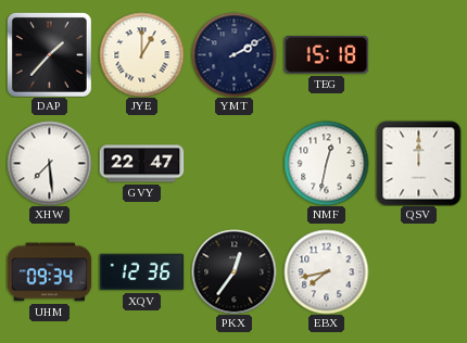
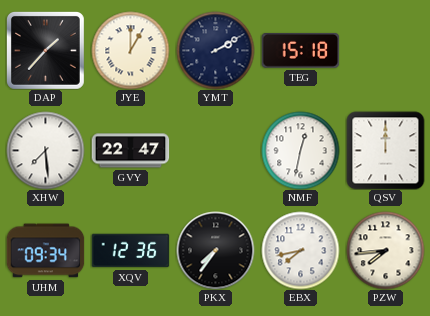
PKX: 12:36 -> 7:36 (215, 250)
PZW: none -> 7:44 (385, 250)
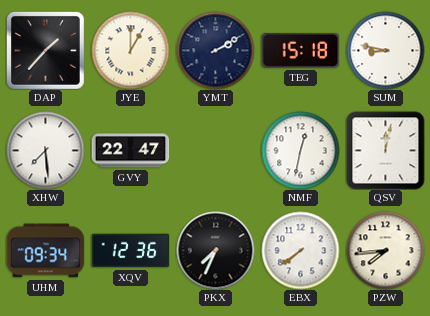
SUM: none -> 8:47 (385, 50)
QSV: 12:00 -> 12:02 (385, 150)
PKX: 7:36 -> 7:34 (215, 250)
EBX: 7:43 -> 7:39 (300, 250)
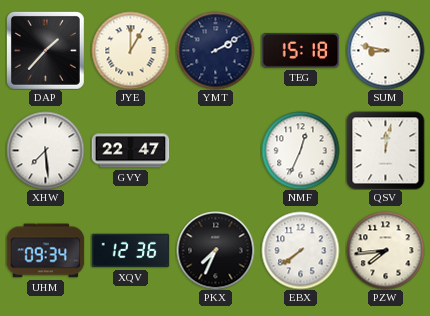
NMF: 12:32 -> 12:34 (300, 150)
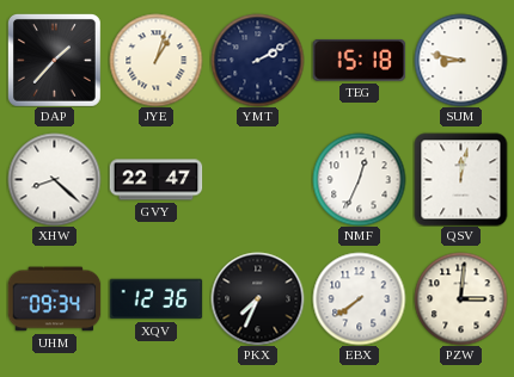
JYE: 1:00 -> 1:03 (155, 60)
XHW: 7:29 -> 8:22 (54, 179)
PZW: 7:44 -> 3:01 (460, 298)
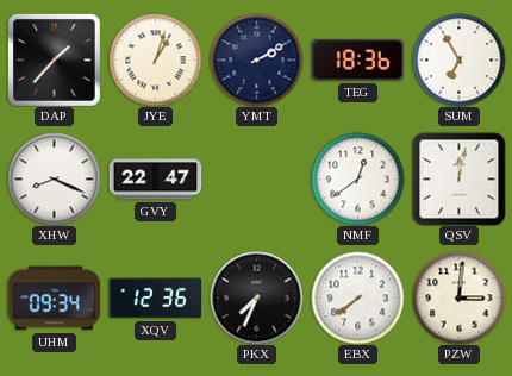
TEG: 15:18 -> 18:36 (357, 59)
SUM: 8:47 -> 6:55 (458, 59)
XHW: 8:22 -> 8:19 (54, 178)
NMF: 12:34 -> 12:39 (357, 178)
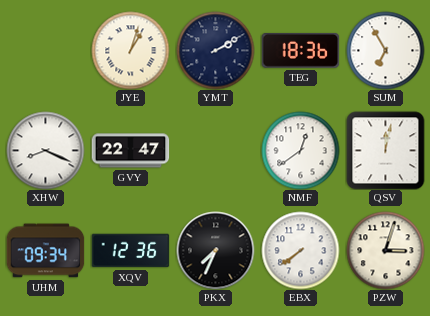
DAP: 1:37 -> none (54, 59)
PZW: 3:01 -> 3:03 (385, 250)
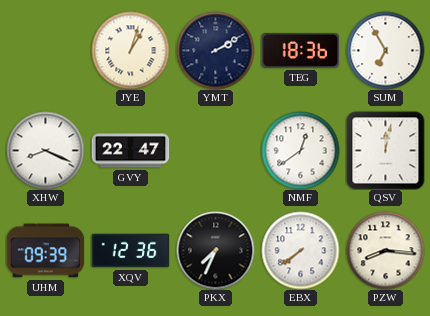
UHM: 09:34 -> 09:39 (45, 251)
PZW: 3:03 -> 8:16 (385, 250)
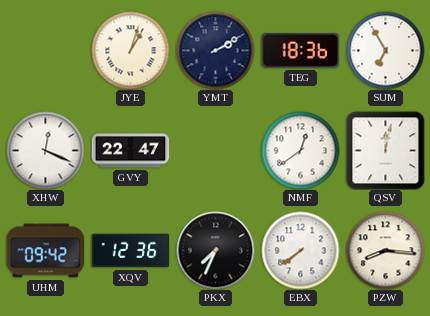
XHW: 8:19 -> 12:19 (45, 150)
UHM: 09:39 -> 09:42 (45, 251)
